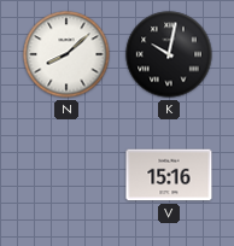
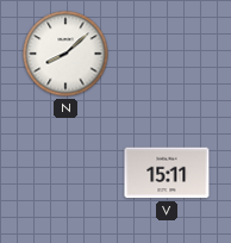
K: 10:02 -> none (169, 54)
V: 15:16 -> 15:11 (167, 173)
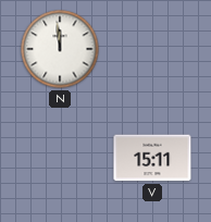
N: 8:08 -> 11:59 (60, 49)
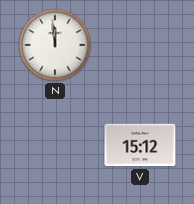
V: 15:11 -> 15:12 (140, 145)
